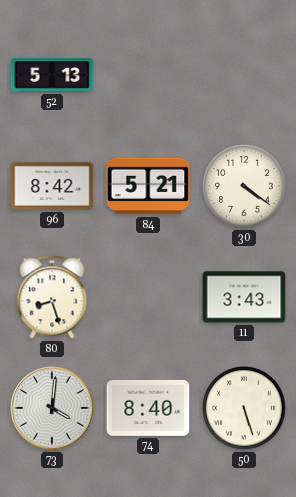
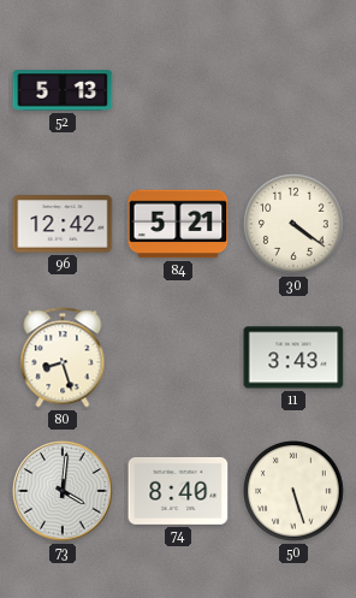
96: 8:42 -> 12:42 (63, 224)
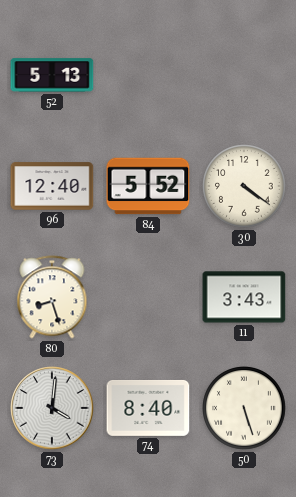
96: 12:42 -> 12:40 (52, 186)
84: 5:21 -> 5:52 (148, 186)
